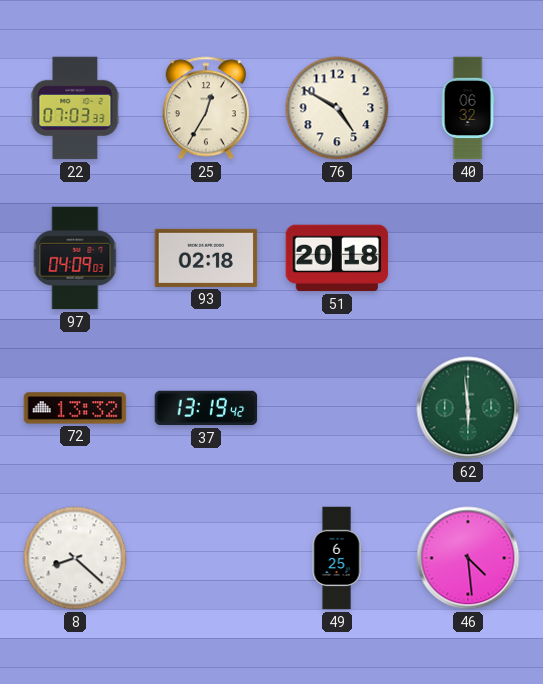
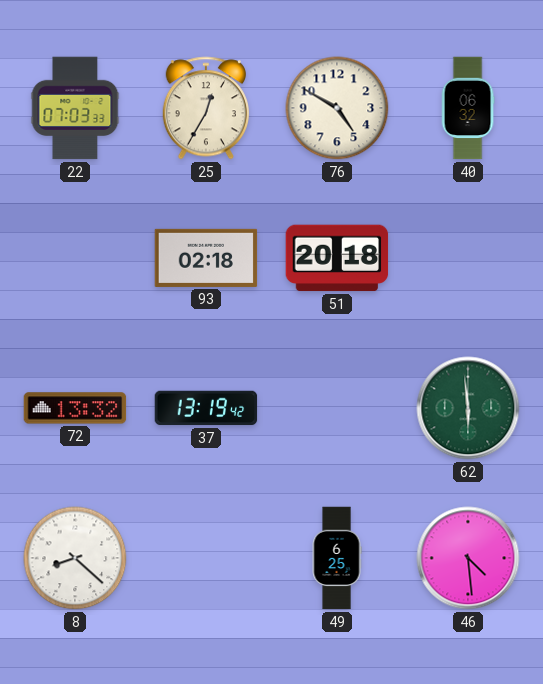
97: 04:09 -> none (75, 258)
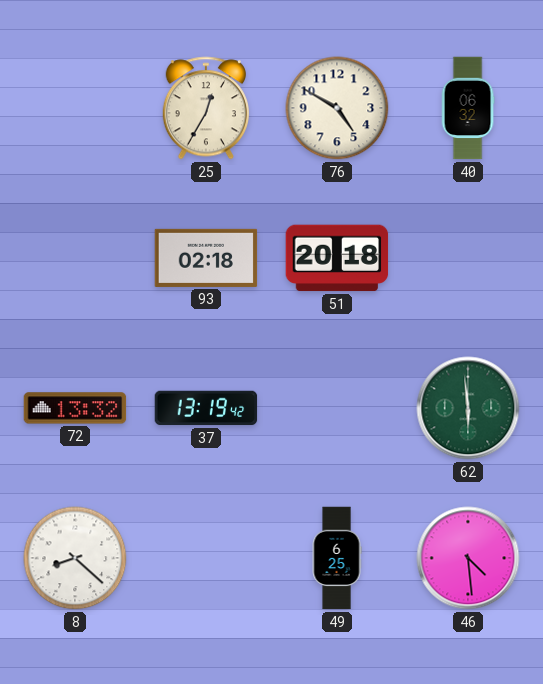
22: 07:03 -> none (75, 108)
